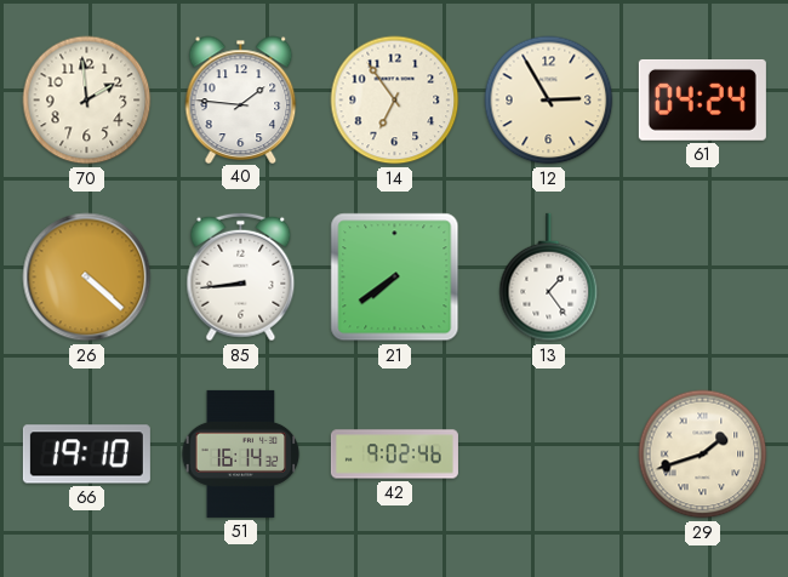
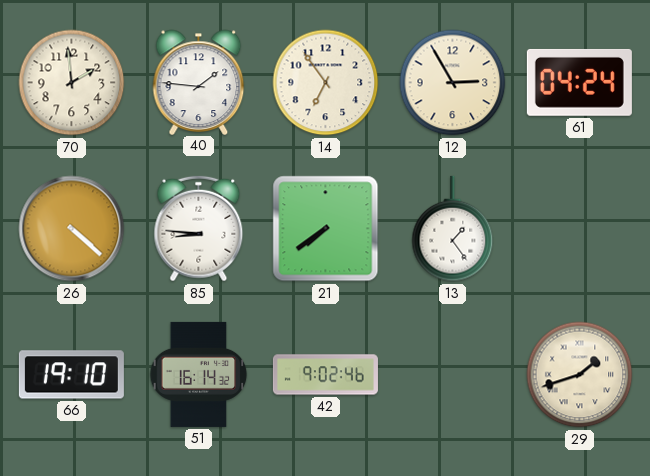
85: 8:44 -> 8:46 (199, 229)
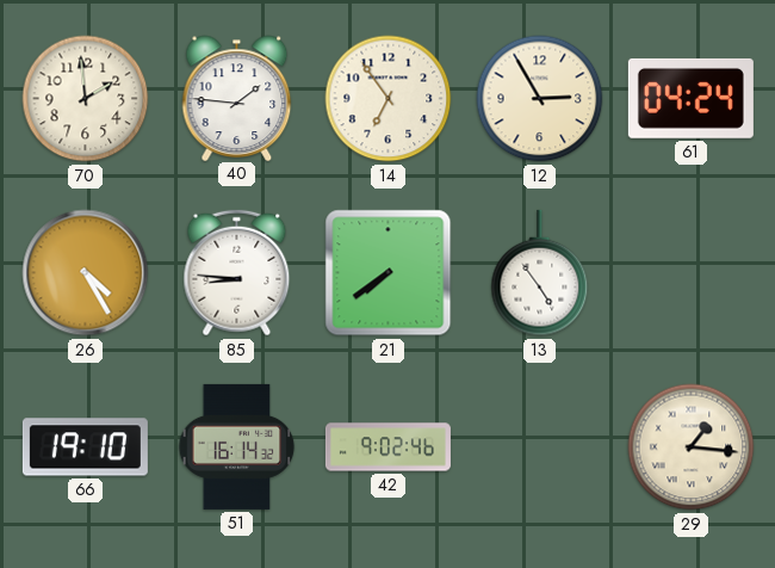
26: 4:22 -> 4:25 (86, 273)
13: 1:24 -> 4:54 (540, 273)
29: 1:42 -> 1:16 (692, 447)
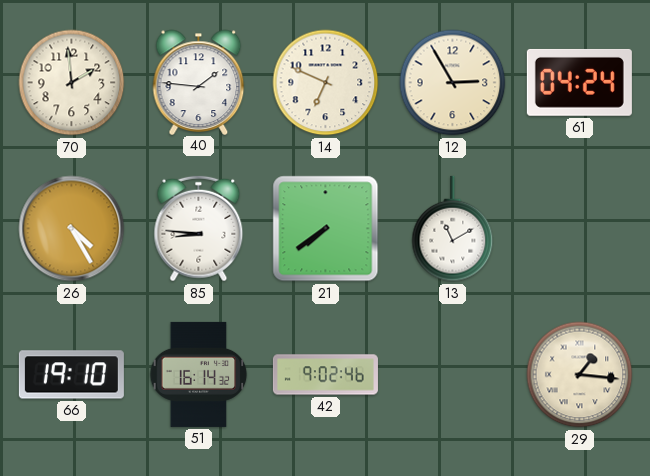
14: 6:54 -> 6:49 (326, 83)
13: 4:54 -> 11:10 (453, 229)
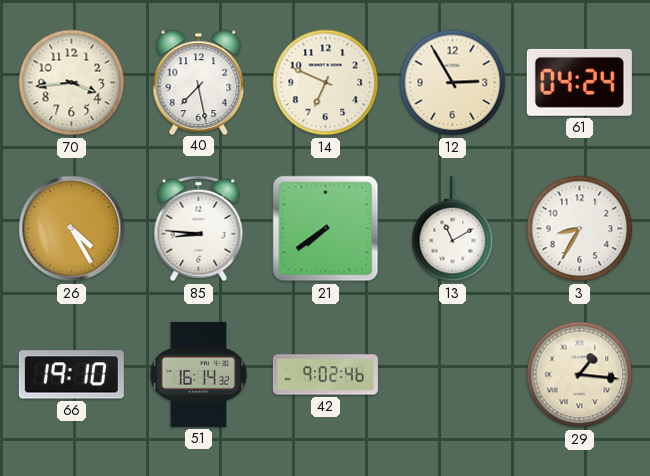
70: 1:59 -> 3:44 (72, 83)
40: 1:46 -> 7:28 (199, 82)
3: none -> 8:35 (580, 229)
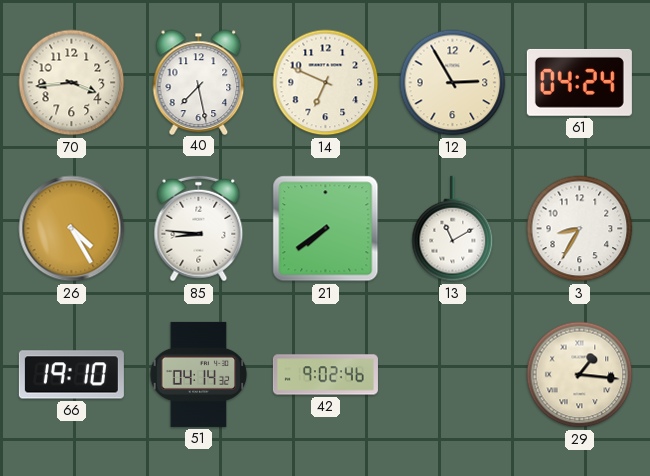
51: 16:14 -> 04:14 (199, 374)
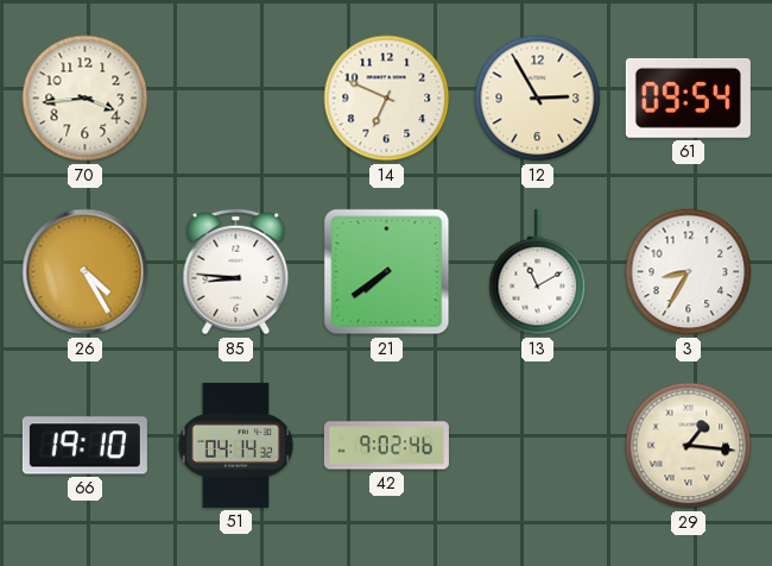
40: 7:28 -> none (199, 82)
61: 04:24 -> 09:54 (688, 98)
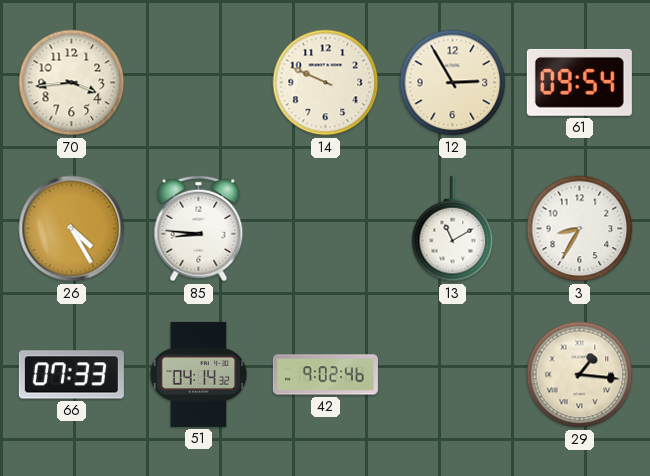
14: 6:49 -> 9:49 (326, 83)
21: 7:39 -> none (387, 272)
66: 19:10 -> 07:33 (71, 375)
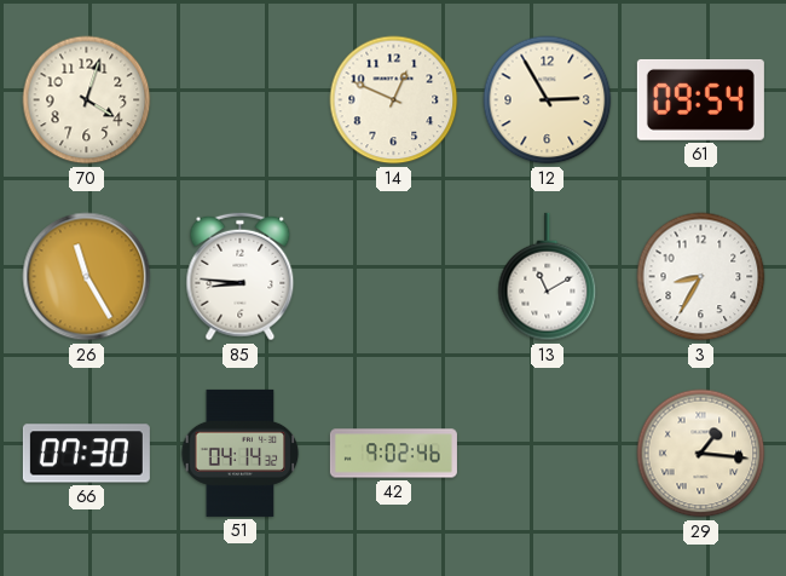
70: 3:44 -> 4:03 (87, 100)
14: 9:49 -> 12:49 (394, 100)
26: 4:25 -> 11:25 (87, 277)
66: 07:33 -> 07:30 (86, 454)
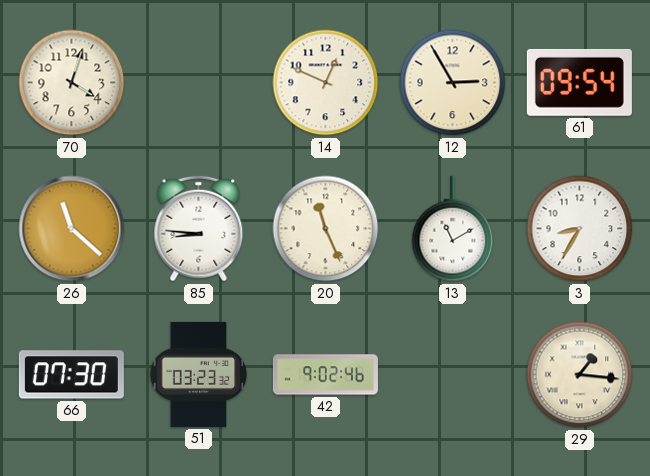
26: 11:25 -> 11:22 (72, 229)
20: none -> 11:26 (326, 229)
51: 04:14 -> 03:23 (199, 374)
